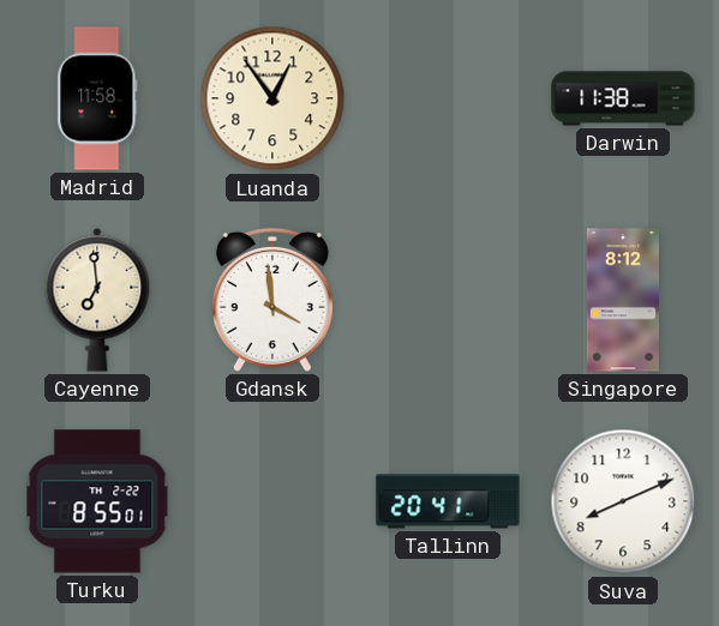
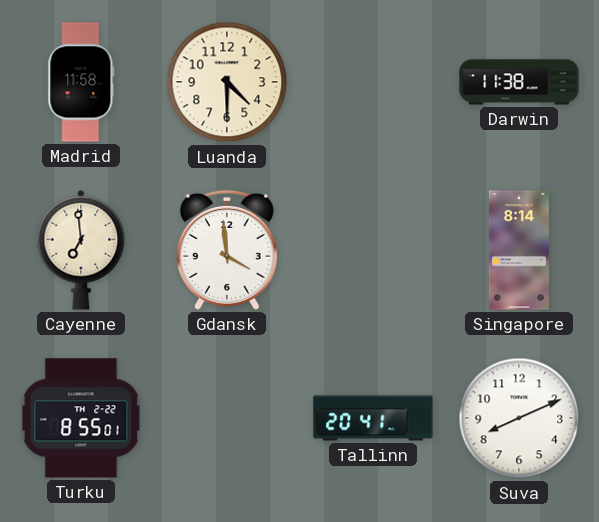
Luanda: 12:54 -> 4:30 (227, 82)
Singapore: 8:12 -> 8:14 (519, 250)
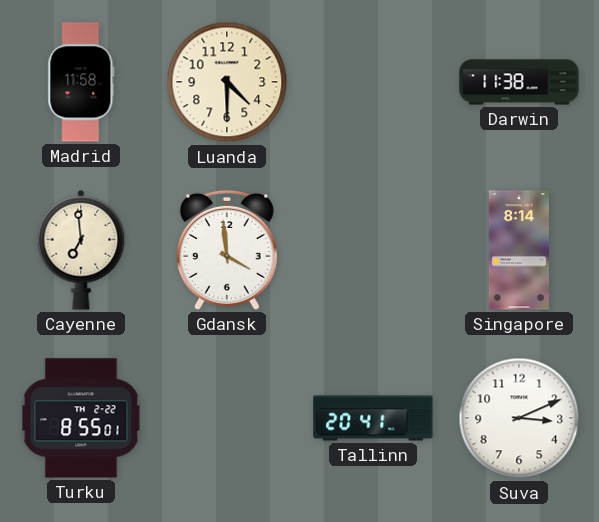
Suva: 8:11 -> 3:11 (519, 418)
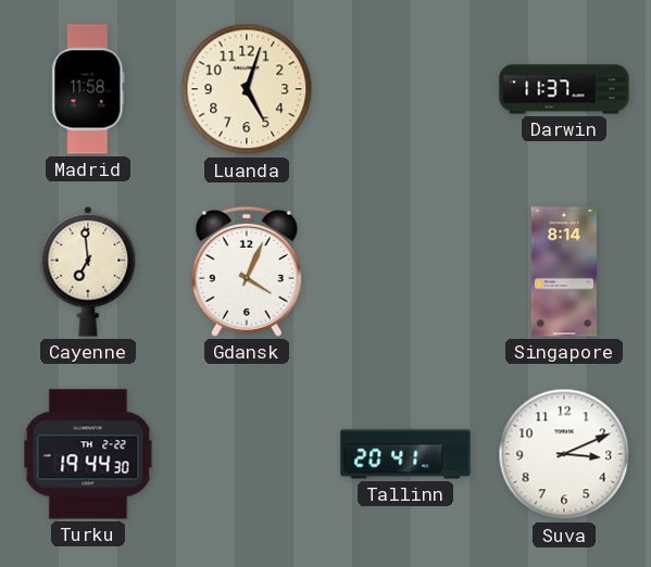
Luanda: 4:30 -> 5:03 (247, 89)
Darwin: 11:38 -> 11:37 (564, 89)
Gdansk: 3:59 -> 4:04 (247, 272)
Turku: 8:55 -> 19:44 (88, 454)
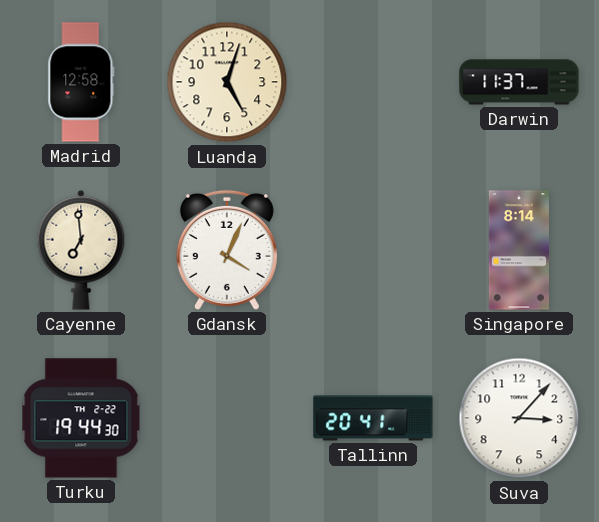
Madrid: 11:58 -> 12:58 (81, 82)
Suva: 3:11 -> 3:07 (519, 418)
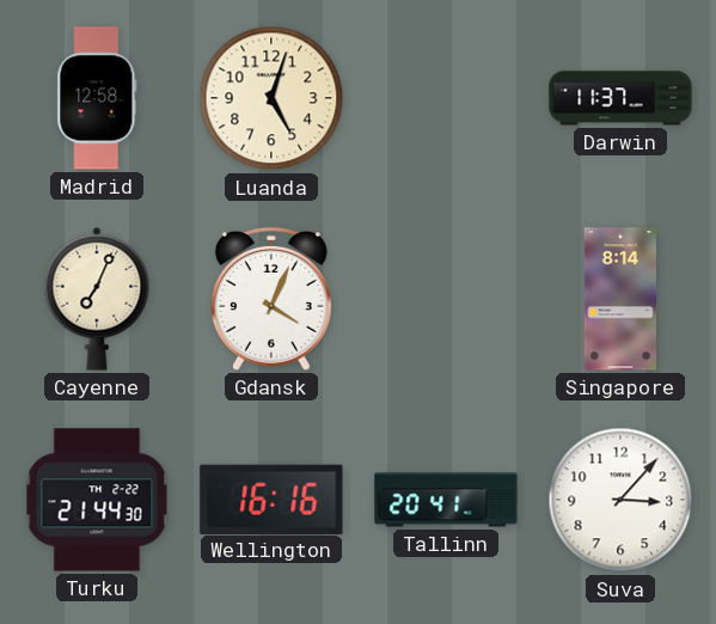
Cayenne: 6:59 -> 7:04 (97, 299)
Turku: 19:44 -> 21:44 (97, 500)
Wellington: none -> 16:16 (271, 498)
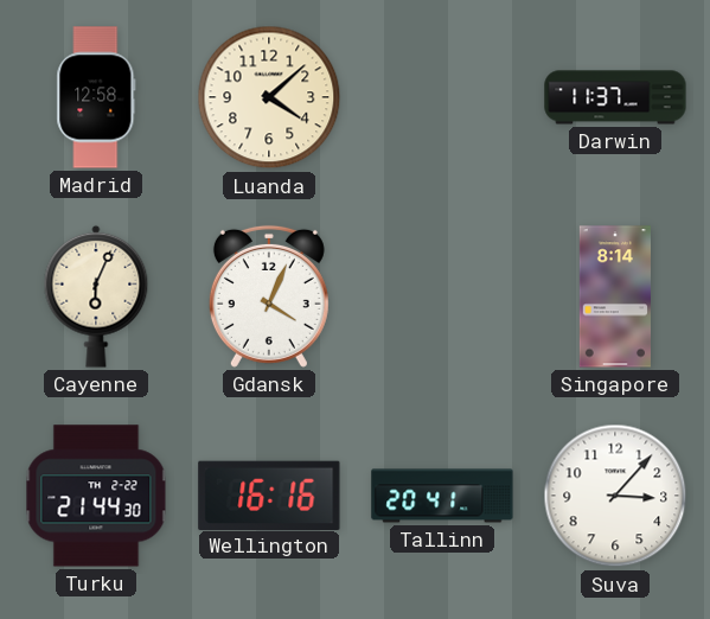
Luanda: 5:03 -> 4:08 (269, 97)
Cayenne: 7:04 -> 6:04 (96, 296)
